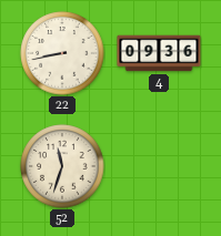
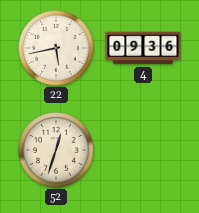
22: 8:43 -> 5:43 (56, 48)
52: 11:33 -> 12:33 (56, 150)
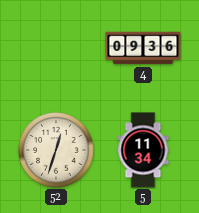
22: 5:43 -> none (56, 48)
5: none -> 11:34 (143, 150)
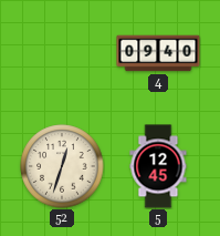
4: 09:36 -> 09:40 (158, 53)
5: 11:34 -> 12:45 (158, 166)
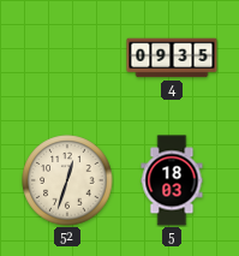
4: 09:40 -> 09:35 (172, 58)
5: 12:45 -> 18:03 (172, 180)
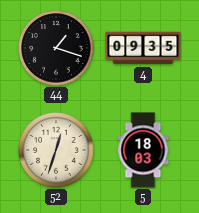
44: none -> 1:18 (56, 48)
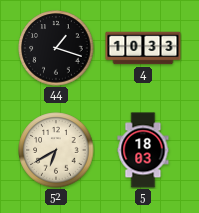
4: 09:35 -> 10:33 (143, 48)
52: 12:33 -> 6:40 (56, 150)
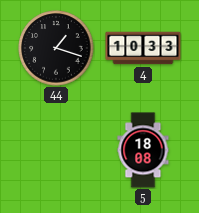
52: 6:40 -> none (56, 150)
5: 18:03 -> 18:08 (143, 150)
